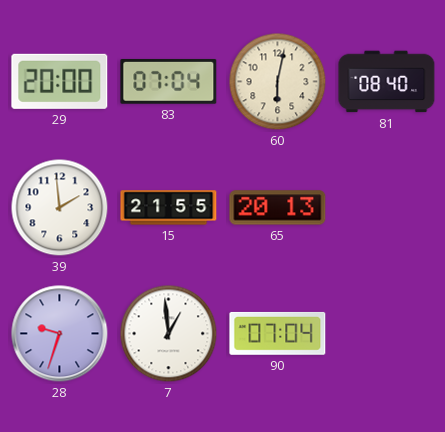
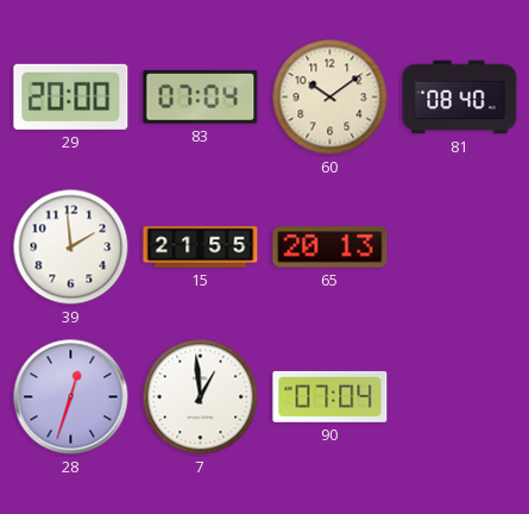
60: 6:02 -> 10:09 (330, 98)
28: 9:33 -> 12:33 (71, 397)
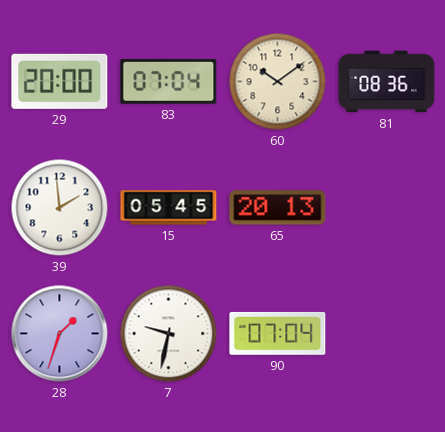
81: 08:40 -> 08:36 (387, 82)
15: 21:55 -> 05:45 (169, 208)
28: 12:33 -> 1:33 (60, 334)
7: 12:59 -> 9:32 (169, 334)
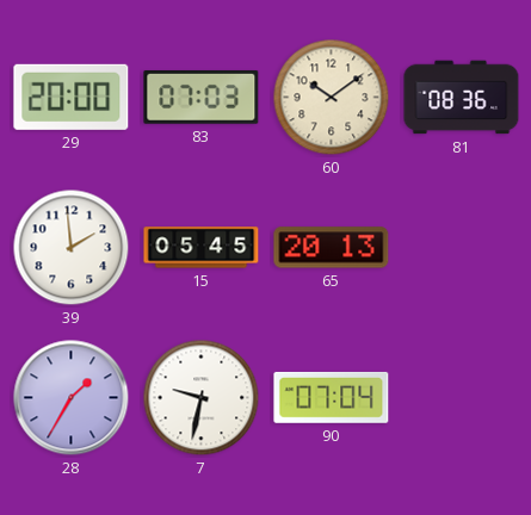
83: 07:04 -> 07:03 (202, 97)
28: 1:33 -> 1:35 (72, 398)
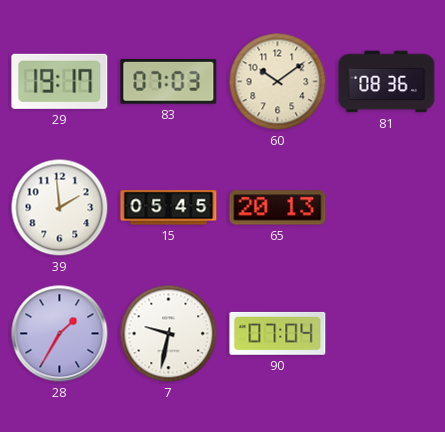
29: 20:00 -> 19:17 (60, 81)
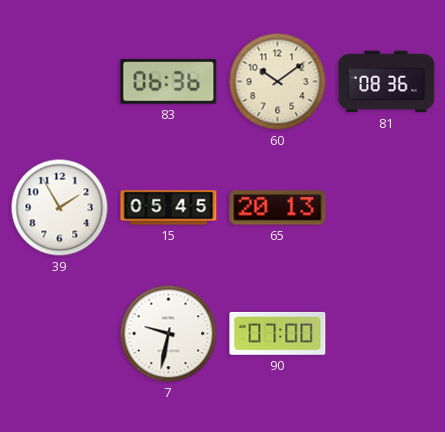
29: 19:17 -> none (60, 81)
83: 07:03 -> 06:36 (169, 81)
39: 1:59 -> 1:55 (60, 208)
28: 1:35 -> none (60, 334)
90: 07:04 -> 07:00 (278, 333)
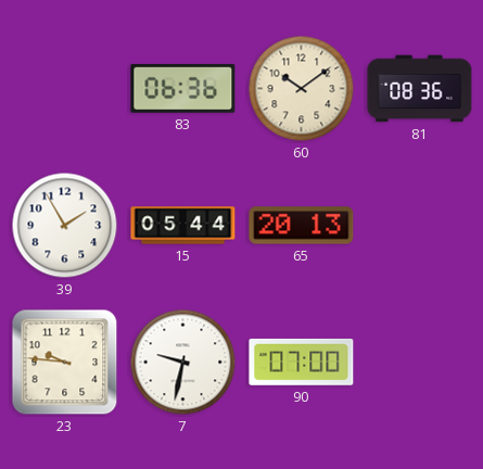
15: 05:45 -> 05:44 (183, 226)
23: none -> 9:46 (65, 363)
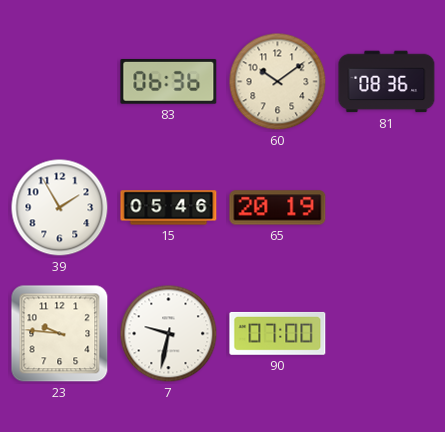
15: 05:44 -> 05:46 (169, 208)
65: 20:13 -> 20:19 (278, 208)
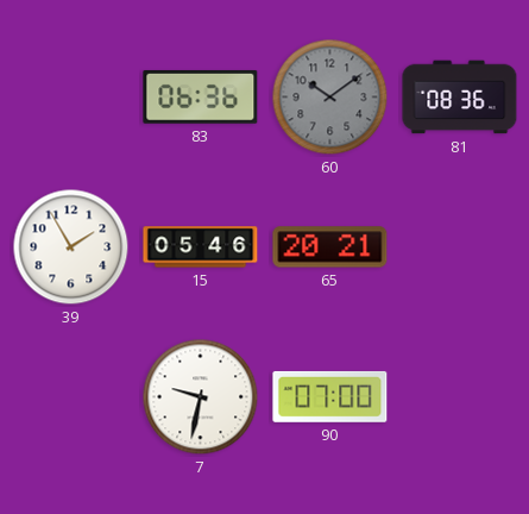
60 dial: cream -> grey (330, 98)
65: 20:19 -> 20:21 (330, 247)
23: 9:46 -> none (60, 334)
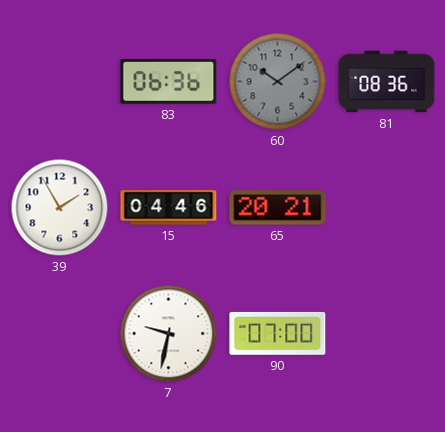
15: 05:46 -> 04:46 (169, 208)
